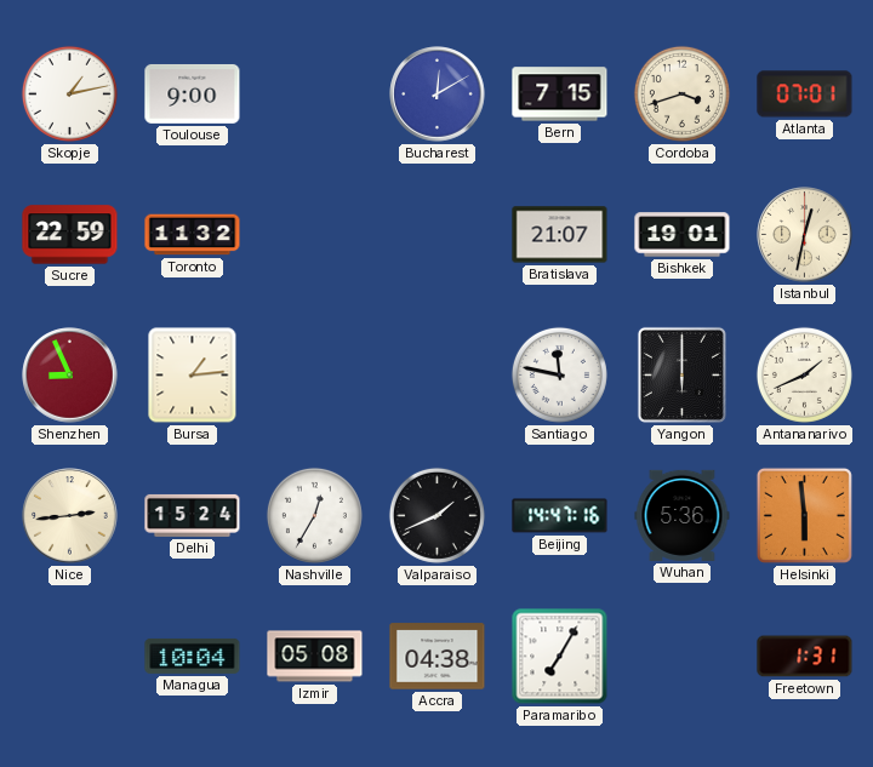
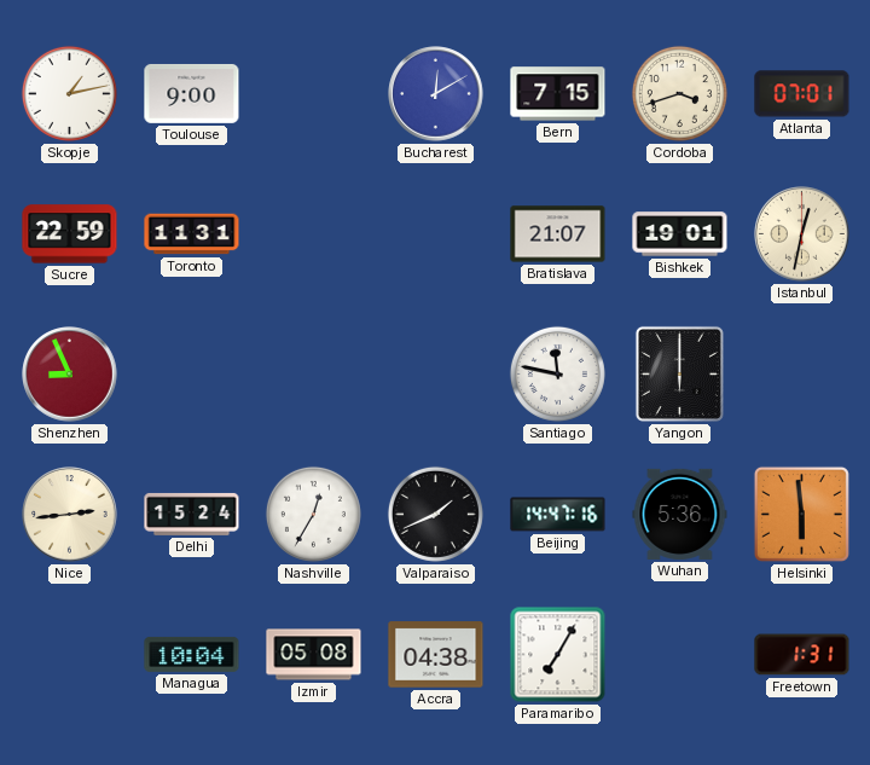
Toronto: 11:32 -> 11:31 (192, 234)
Bursa: 1:14 -> none (193, 376)
Antananarivo: 1:41 -> none (804, 374)
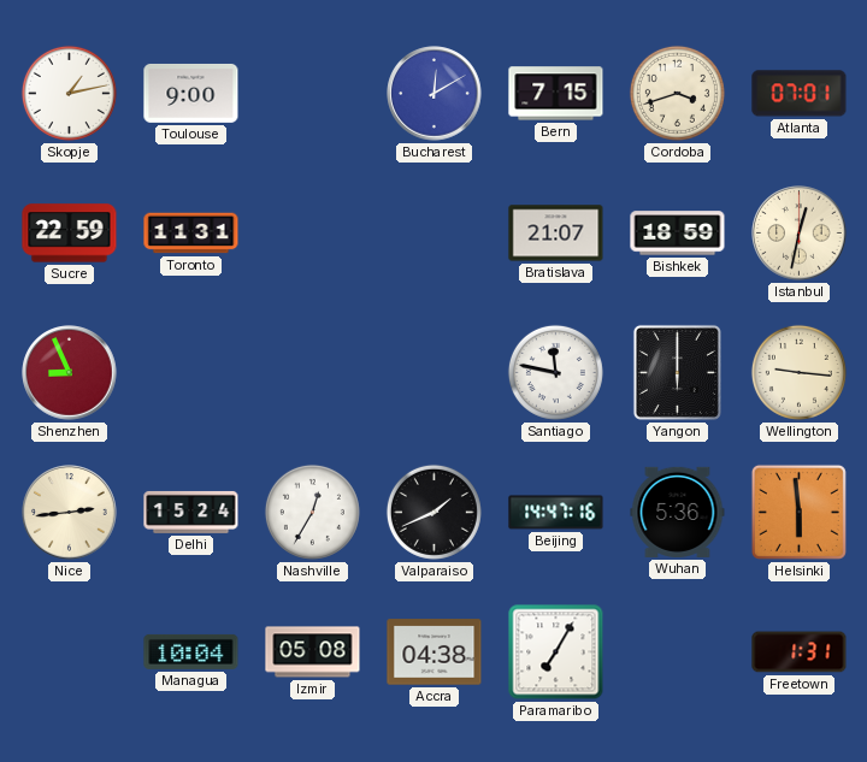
Bishkek: 19:01 -> 18:59 (678, 234)
Wellington: none -> 9:16 (798, 372)
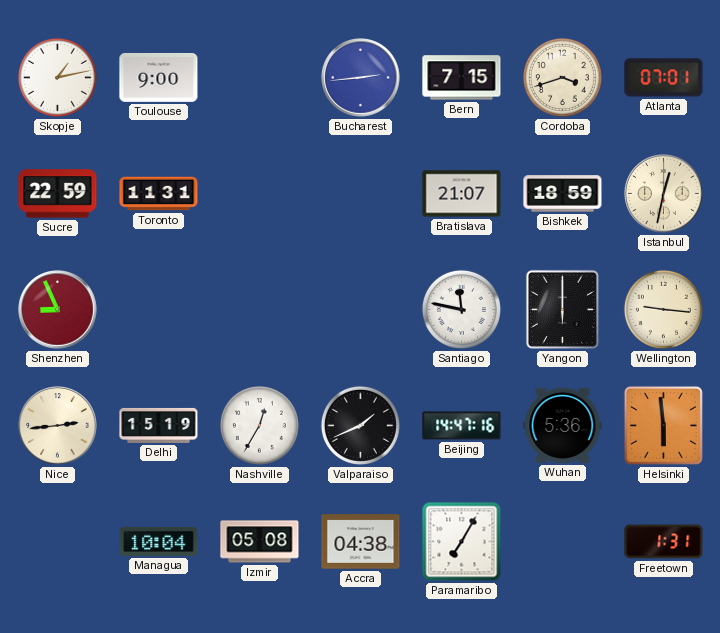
Bucharest: 12:10 -> 2:44 (361, 78)
Delhi: 15:24 -> 15:19 (159, 425)
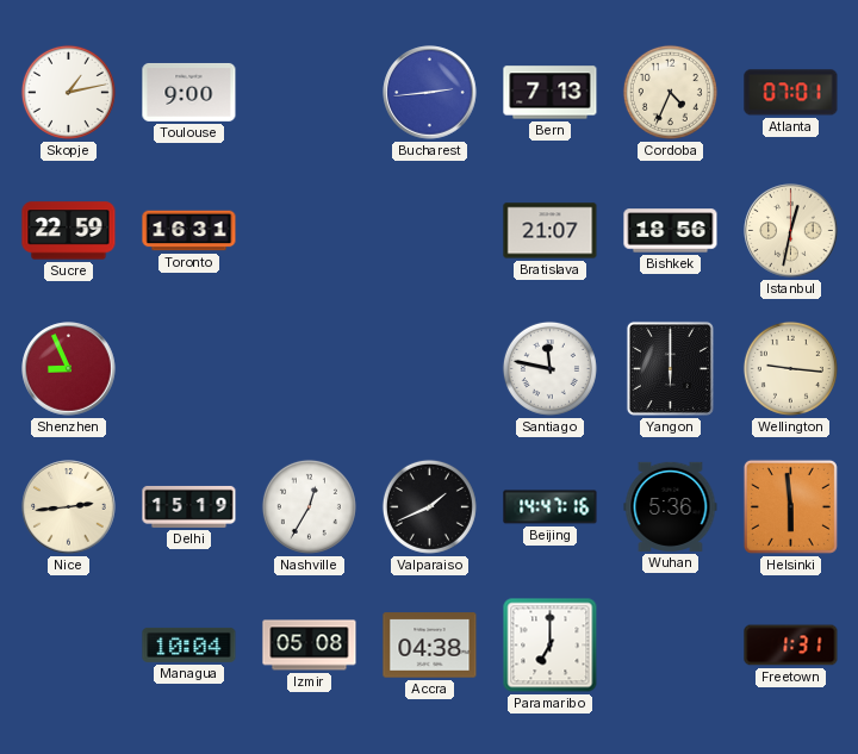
Bern: 7:15 -> 7:13 (551, 93)
Cordoba: 3:42 -> 4:34 (670, 92)
Toronto: 11:31 -> 16:31 (189, 231)
Bishkek: 18:59 -> 18:56 (671, 231)
Paramaribo: 7:05 -> 7:00 (551, 646)
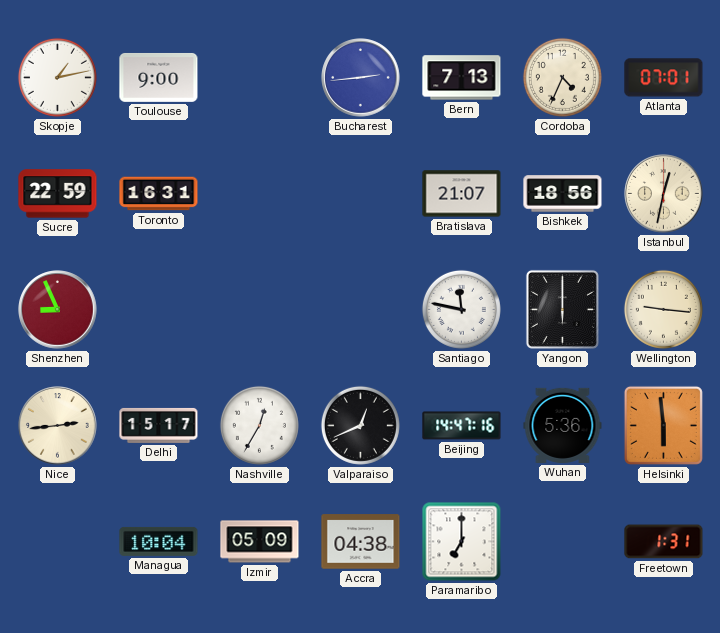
Delhi: 15:19 -> 15:17 (159, 425)
Valparaiso: 1:41 -> 12:41 (360, 425)
Izmir: 05:08 -> 05:09 (260, 542)
